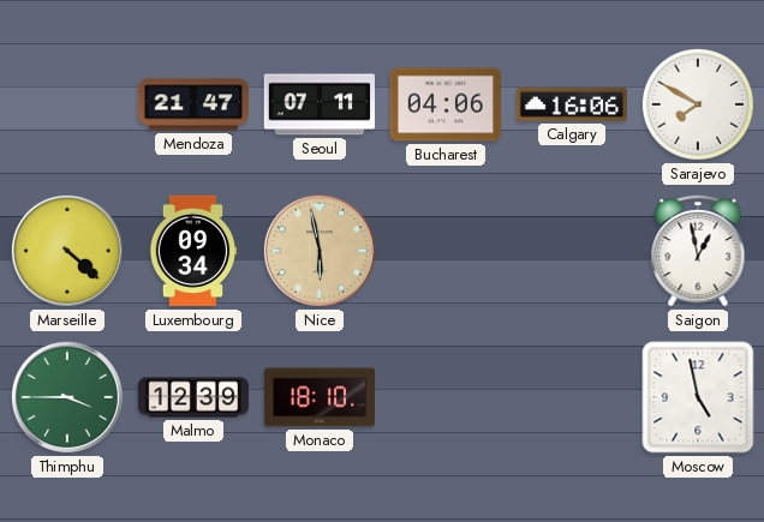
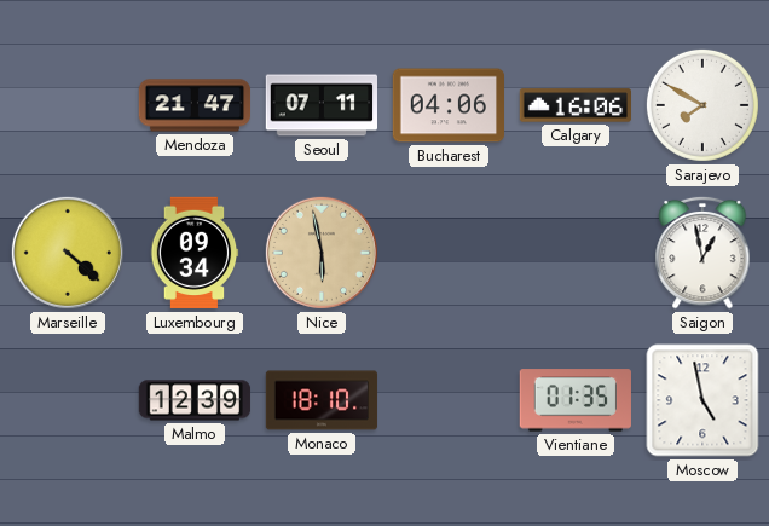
Thimphu: 3:45 -> none (67, 397)
Vientiane: none -> 01:35 (576, 400)
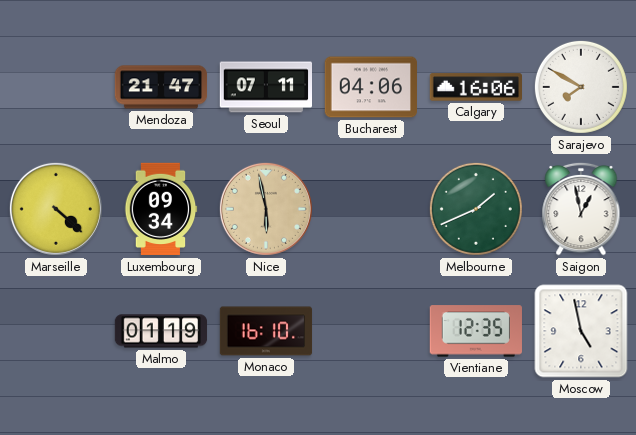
Melbourne: none -> 1:41 (476, 209)
Malmo: 12:39 -> 01:19 (161, 331)
Monaco: 18:10 -> 16:10 (266, 331)
Vientiane: 01:35 -> 12:35 (476, 331)
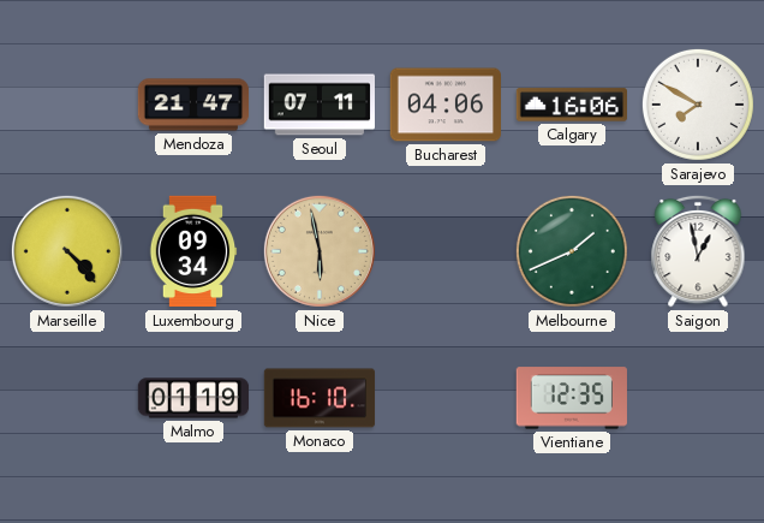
Marseille: 4:22 -> 4:23 (67, 251)
Moscow: 4:58 -> none (581, 331)
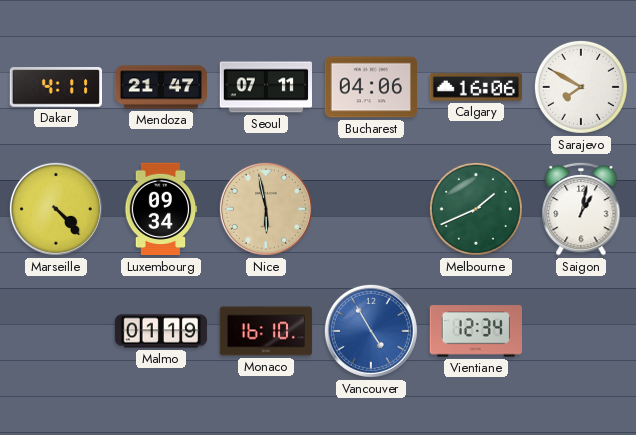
Dakar: none -> 4:11 (56, 87)
Saigon: 12:58 -> 1:02 (581, 209)
Vancouver: none -> 4:55 (371, 331)
Vientiane: 12:35 -> 12:34 (476, 331)
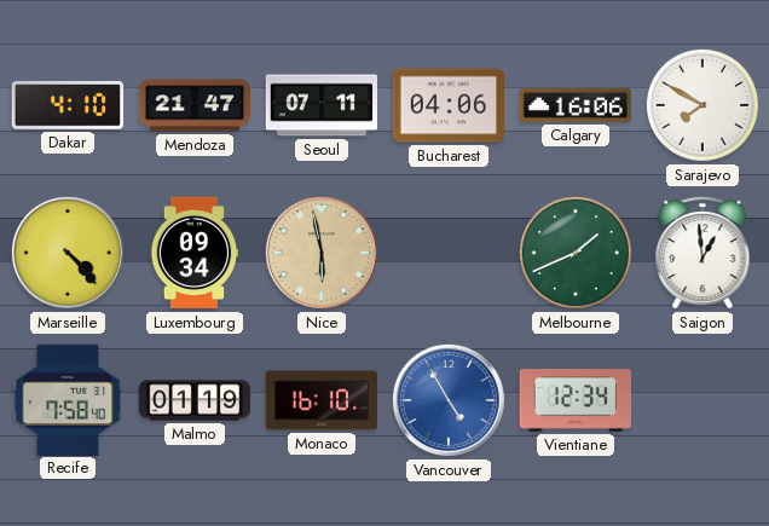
Dakar: 4:11 -> 4:10 (68, 105)
Saigon: 1:02 -> 12:59 (702, 253)
Recife: none -> 7:58 (68, 399)
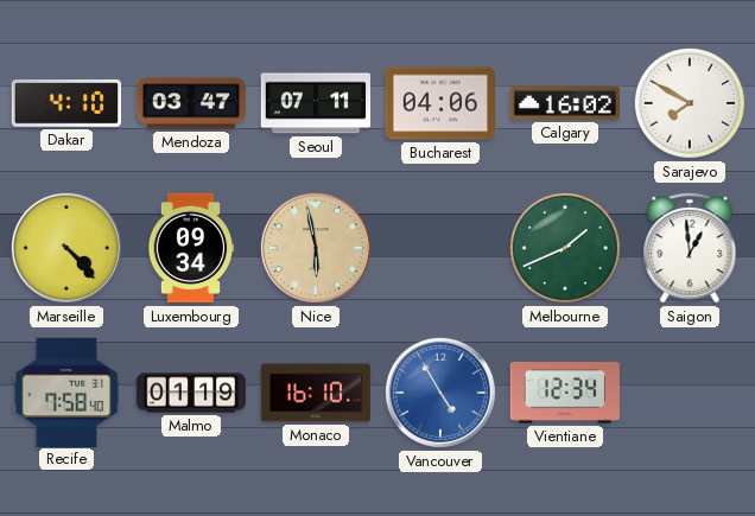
Mendoza: 21:47 -> 03:47 (191, 103)
Calgary: 16:06 -> 16:02 (565, 103)
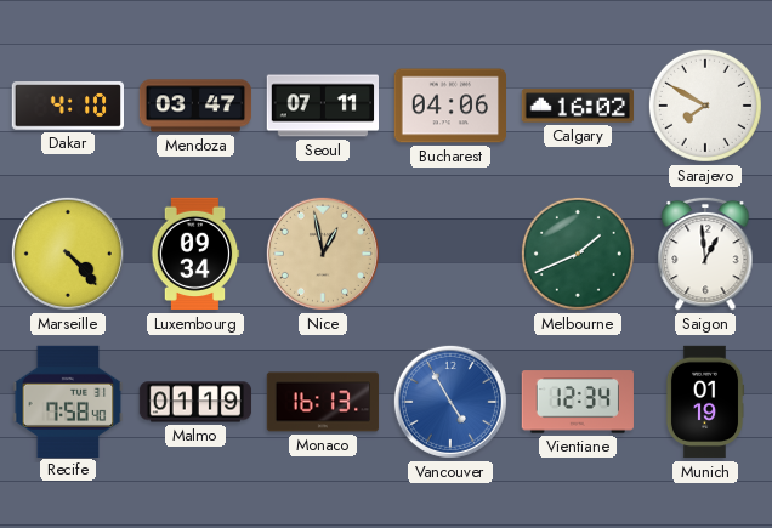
Nice: 5:58 -> 12:58 (323, 254)
Monaco: 16:10 -> 16:13 (323, 402)
Munich: none -> 01:19 (705, 402)
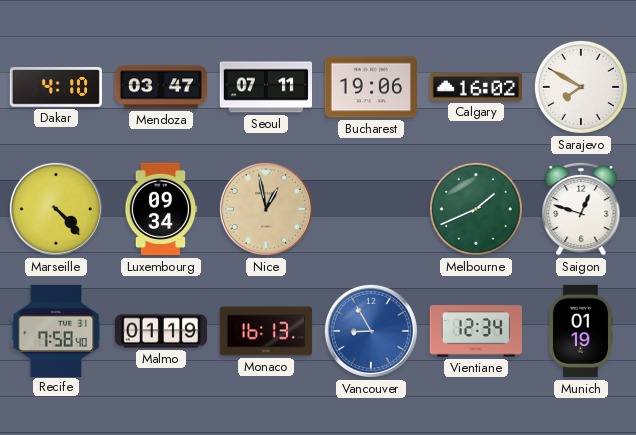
Bucharest: 04:06 -> 19:06 (371, 87)
Saigon: 12:59 -> 12:48 (581, 209)
Vancouver: 4:55 -> 8:55 (371, 331)
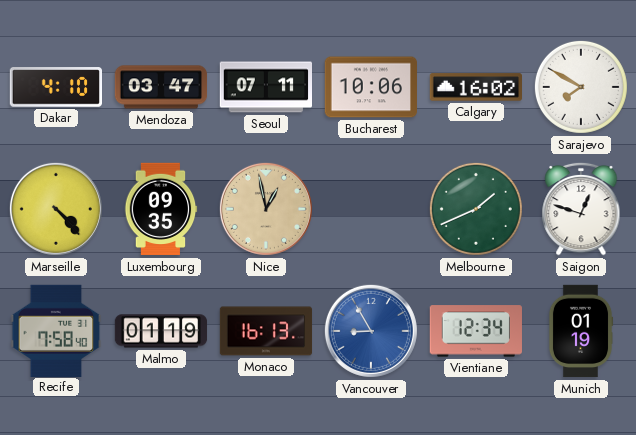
Bucharest: 19:06 -> 10:06 (371, 87)
Luxembourg: 09:34 -> 09:35 (161, 209)
